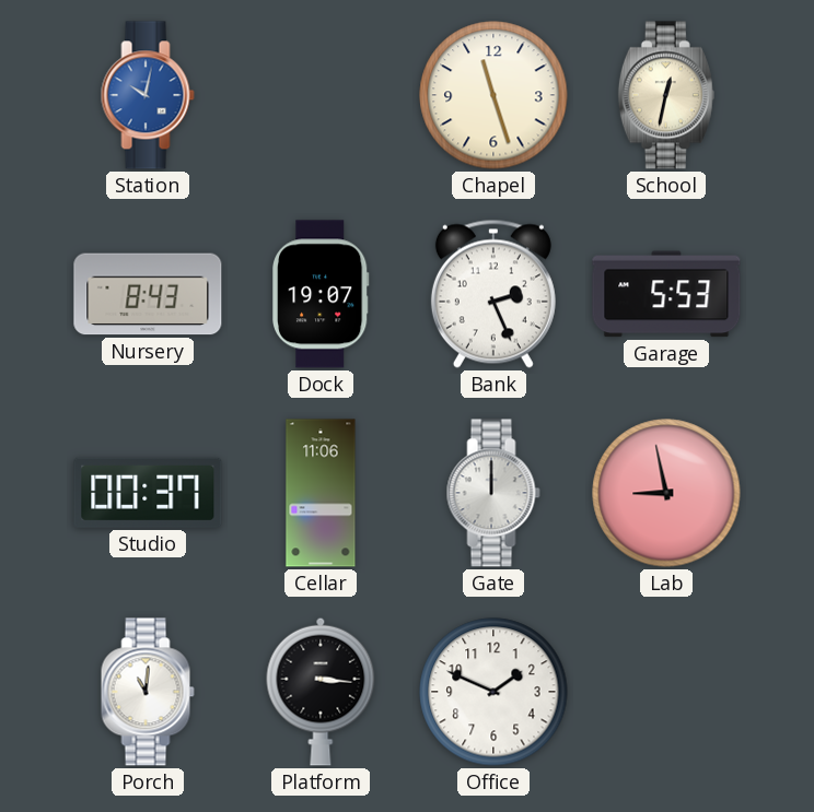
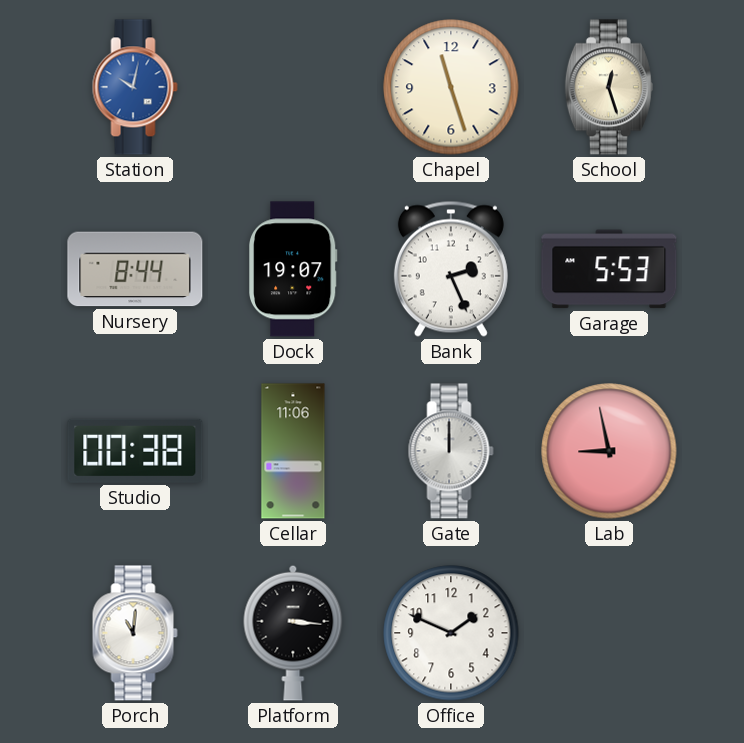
School: 12:32 -> 12:27 (609, 87)
Nursery: 8:43 -> 8:44 (135, 269)
Studio: 00:37 -> 00:38 (135, 451)
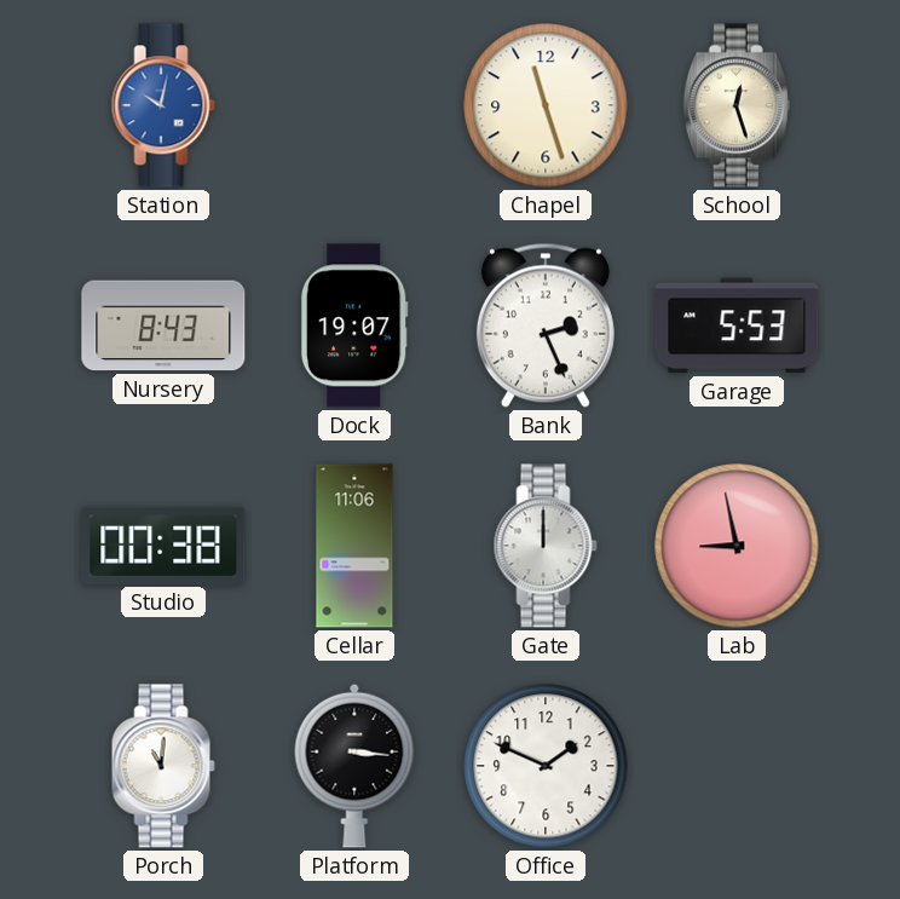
Nursery: 8:44 -> 8:43 (163, 325)
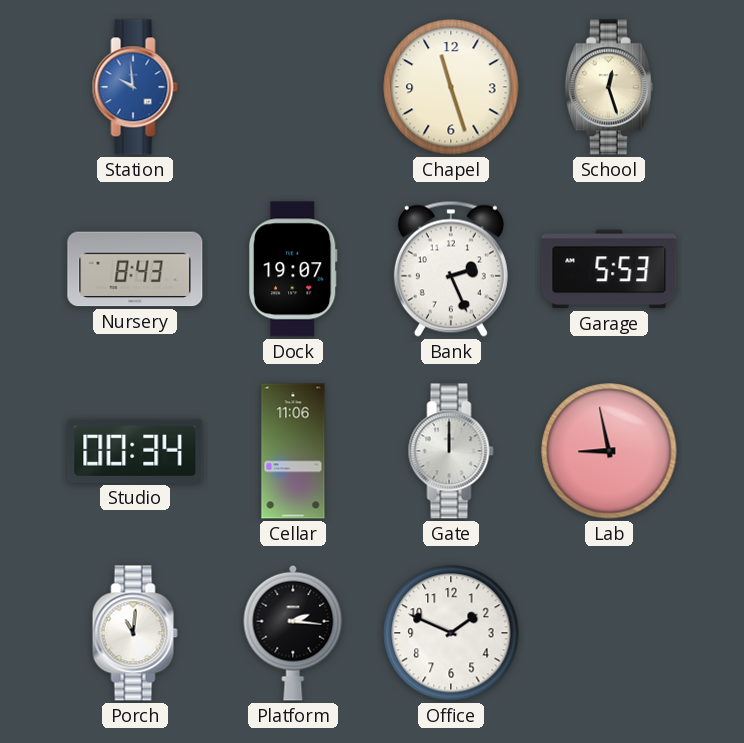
Station: 10:02 -> 9:59 (135, 87)
Studio: 00:38 -> 00:34 (135, 451)
Platform: 3:16 -> 2:16 (293, 633)
